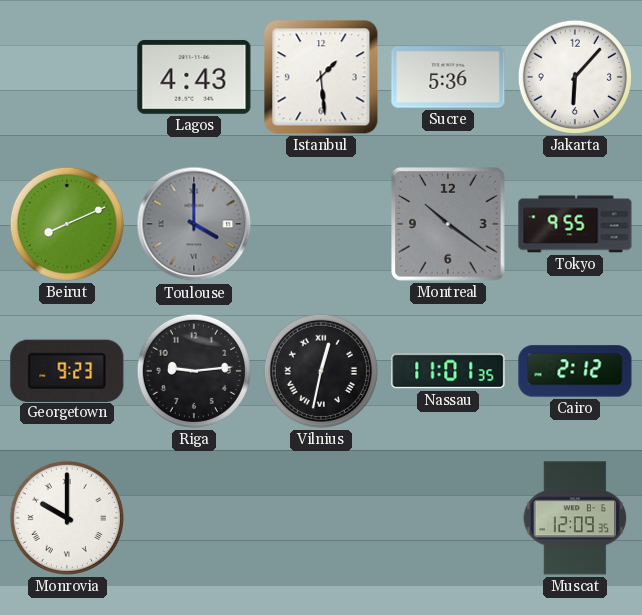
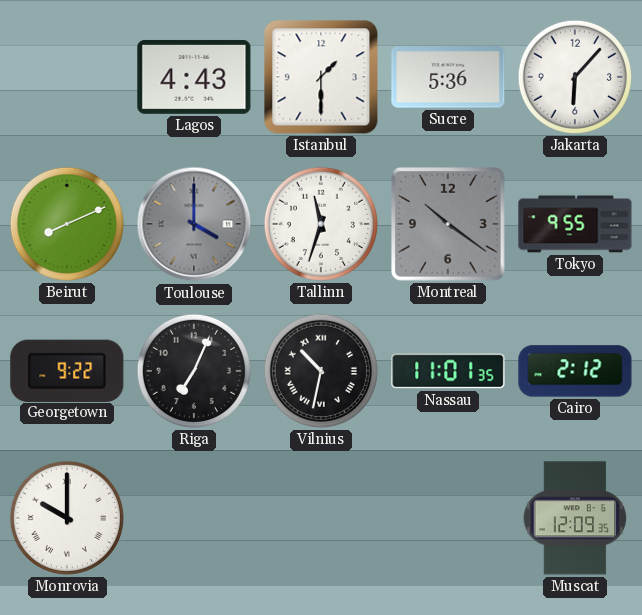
Istanbul: 1:29 -> 1:30 (321, 77)
Tallinn: none -> 11:33 (321, 224)
Georgetown: 9:23 -> 9:22 (67, 370)
Riga: 9:14 -> 7:04 (194, 371)
Vilnius: 12:32 -> 10:32 (321, 371)
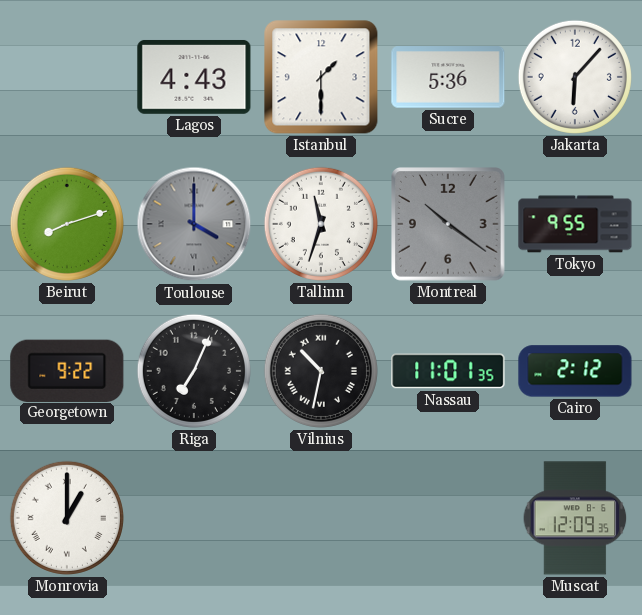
Beirut: 8:11 -> 8:12 (67, 224)
Monrovia: 10:00 -> 1:00 (67, 518)
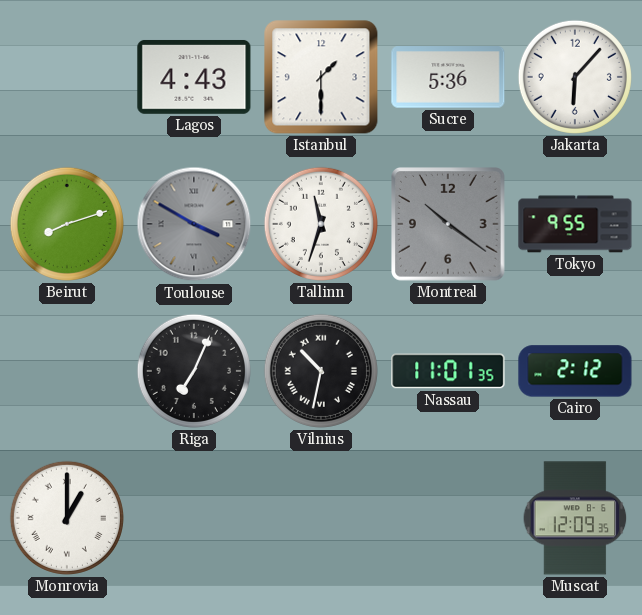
Toulouse: 4:00 -> 3:50 (194, 224)
Georgetown: 9:22 -> none (67, 370)
